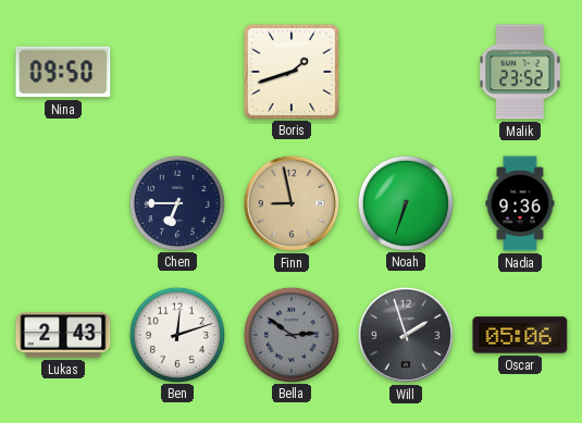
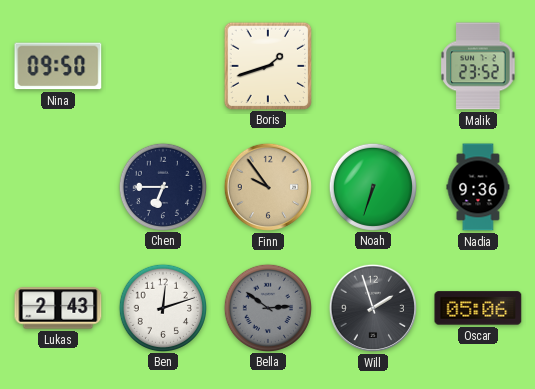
Finn: 8:58 -> 9:54 (268, 187)
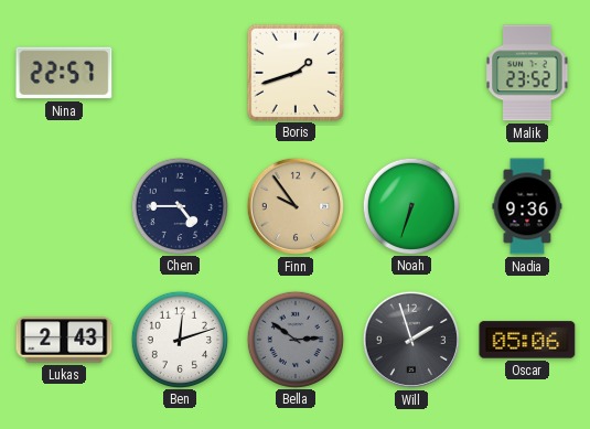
Nina: 09:50 -> 22:57 (64, 73)
Chen: 6:45 -> 4:45 (179, 205)
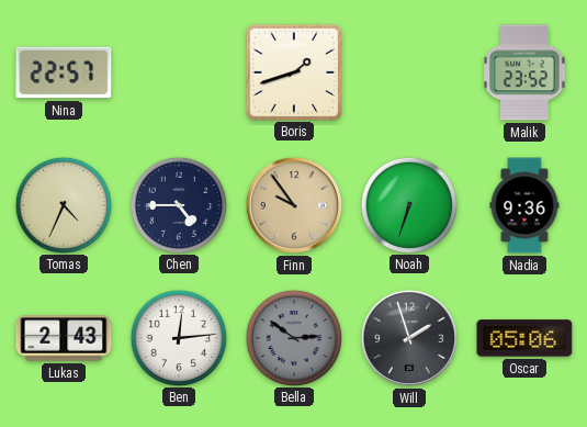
Tomas: none -> 4:34 (63, 204)
Ben: 12:12 -> 12:14 (178, 337)
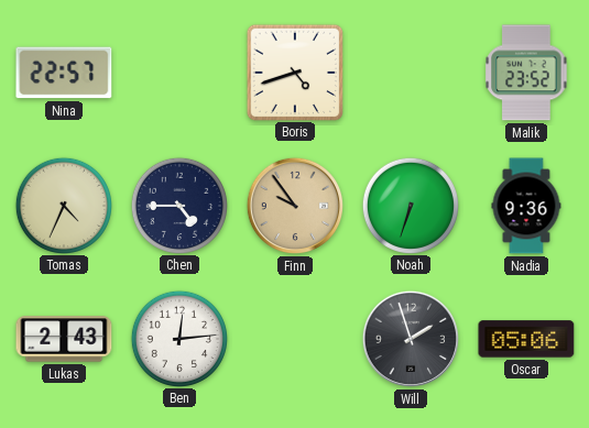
Boris: 1:42 -> 4:42 (294, 72)
Bella: 2:51 -> none (293, 337)
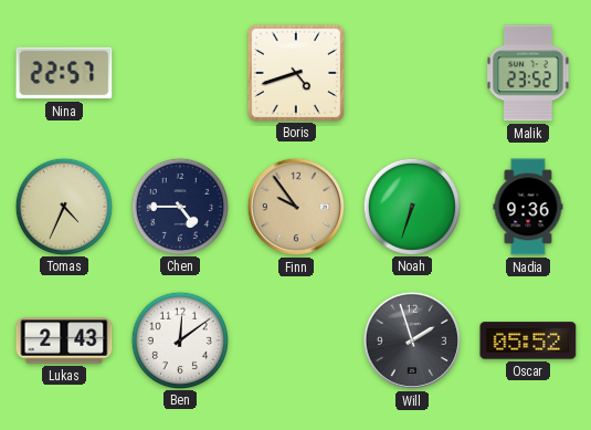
Ben: 12:14 -> 12:09 (179, 339)
Oscar: 05:06 -> 05:52 (528, 340)
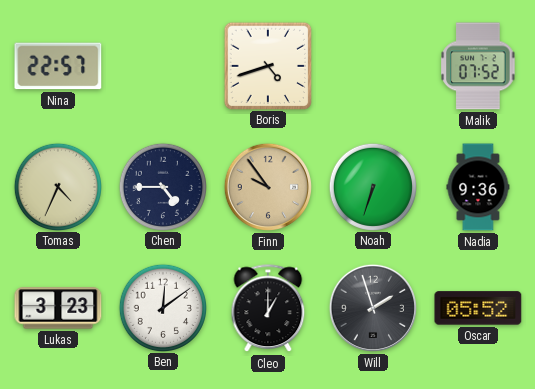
Malik: 23:52 -> 07:52 (478, 66)
Lukas: 2:43 -> 3:23 (58, 308)
Cleo: none -> 1:00 (268, 309)
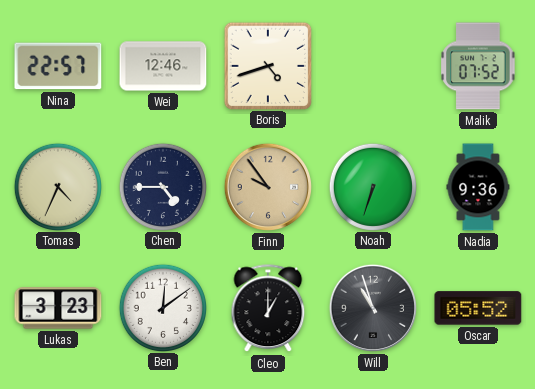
Wei: none -> 12:46 (163, 66)
Will: 1:57 -> 10:57 (373, 308)
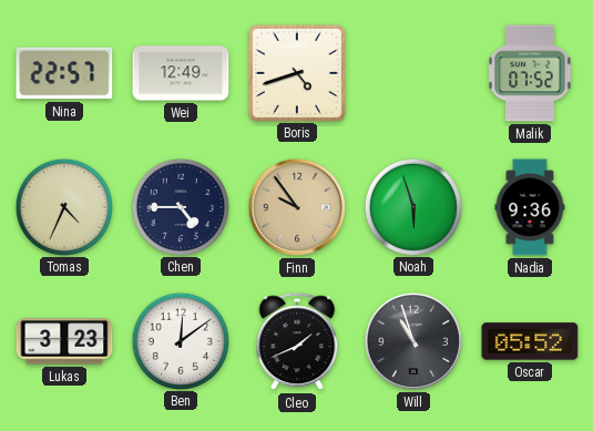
Wei: 12:46 -> 12:49 (181, 73)
Noah: 6:33 -> 5:57 (412, 206)
Cleo: 1:00 -> 1:41 (297, 342)
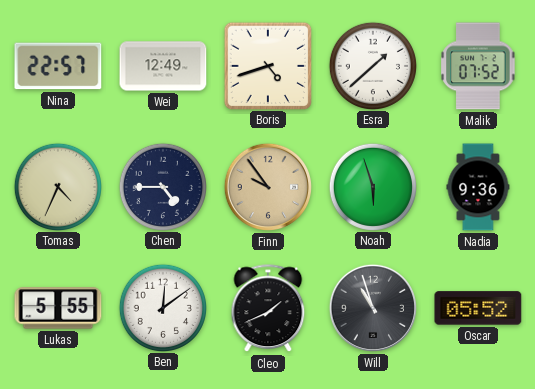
Esra: none -> 1:38 (372, 65)
Lukas: 3:23 -> 5:55 (58, 308)
